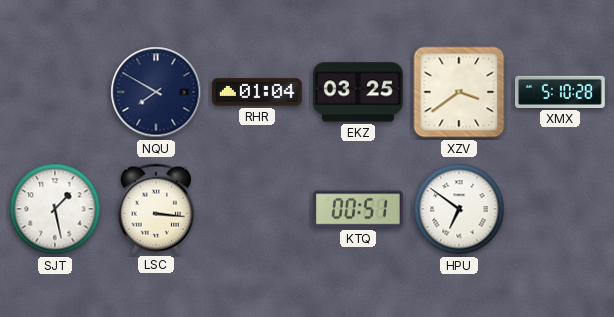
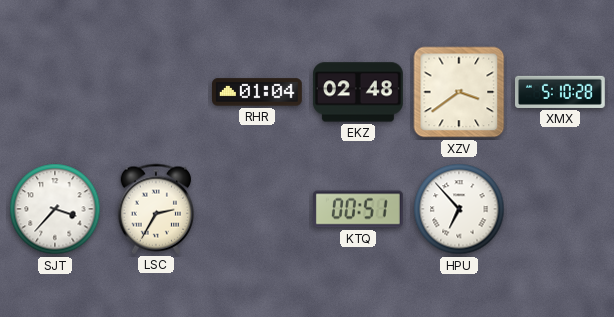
NQU: 7:50 -> none (156, 92)
EKZ: 03:25 -> 02:48 (358, 92)
SJT: 1:28 -> 3:37 (55, 209)
LSC: 3:16 -> 2:35 (156, 209)
HPU: 6:51 -> 6:53 (459, 209)
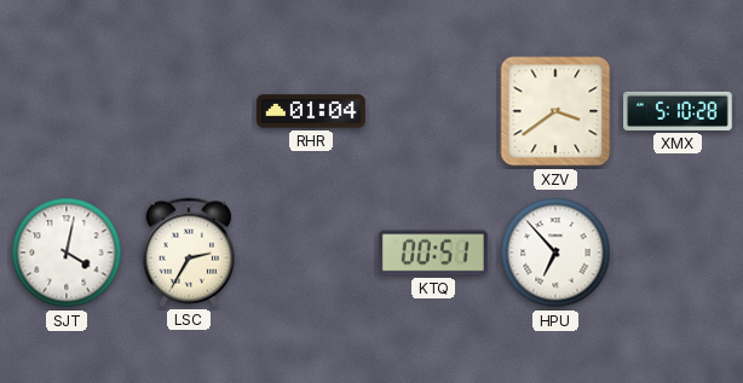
EKZ: 02:48 -> none (358, 92)
SJT: 3:37 -> 4:02 (67, 253)
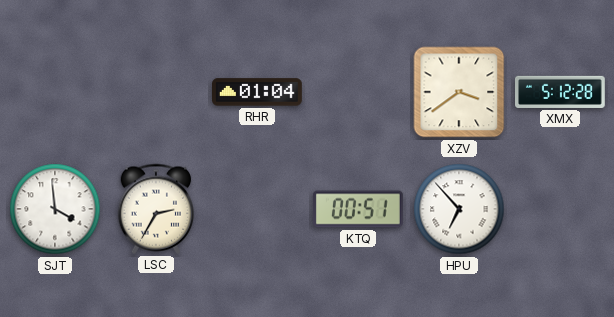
XMX: 5:10 -> 5:12 (561, 92)
SJT: 4:02 -> 3:59 (55, 209)
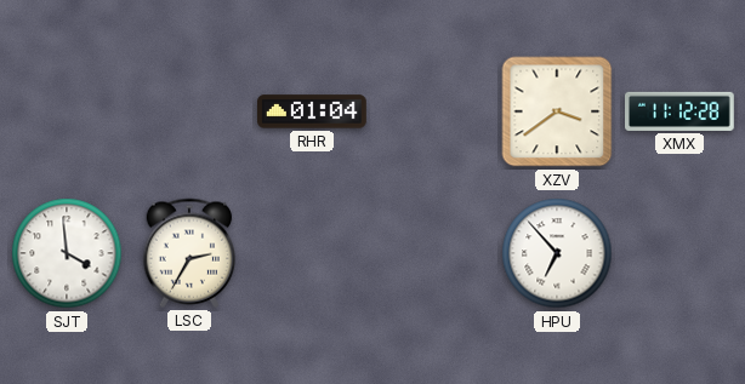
XMX: 5:12 -> 11:12 (681, 111)
KTQ: 00:51 -> none (358, 209)
